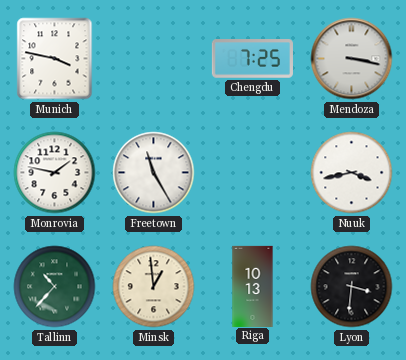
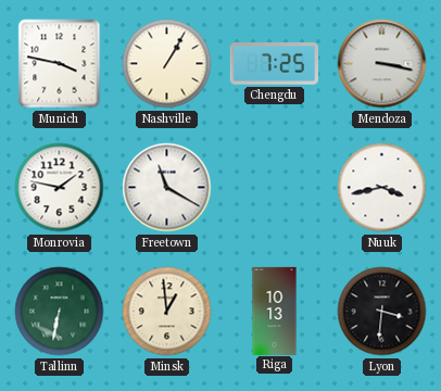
Nashville: none -> 1:05 (167, 64)
Freetown: 11:25 -> 11:20 (167, 188)
Tallinn: 10:37 -> 6:32 (60, 312)
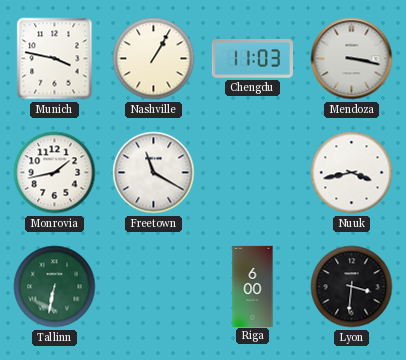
Chengdu: 7:25 -> 11:03 (252, 59)
Monrovia: 1:47 -> 1:43 (55, 173)
Minsk: 12:59 -> none (167, 312)
Riga: 10:13 -> 6:00 (253, 286)
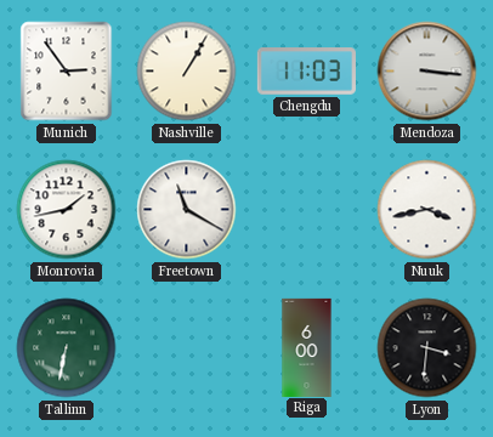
Munich: 3:47 -> 2:54 (67, 72)
Mendoza: 3:17 -> 3:16 (427, 72)
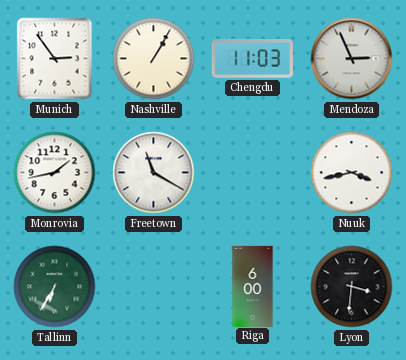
Mendoza: 3:16 -> 2:56 (352, 59)
Tallinn: 6:32 -> 6:35 (55, 287)
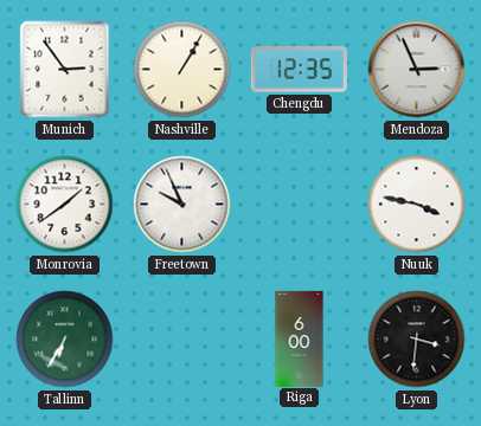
Chengdu: 11:03 -> 12:35 (299, 70)
Monrovia: 1:43 -> 1:39 (65, 205)
Freetown: 11:20 -> 9:56 (182, 205)
Nuuk: 3:43 -> 3:47 (417, 205)
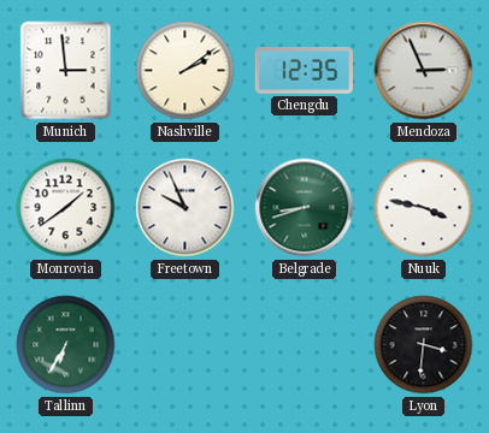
Munich: 2:54 -> 2:59 (66, 71)
Nashville: 1:05 -> 2:09 (185, 71)
Belgrade: none -> 8:42 (305, 208)
Riga: 6:00 -> none (300, 338)
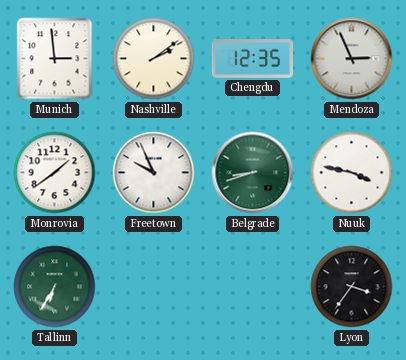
Lyon: 3:31 -> 3:36 (352, 287)
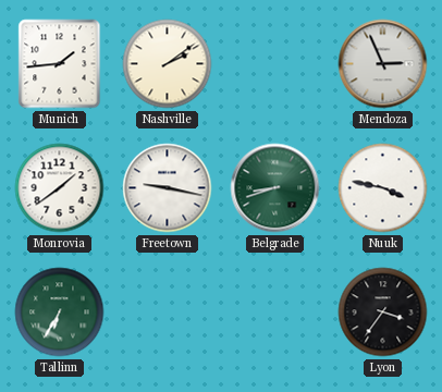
Munich: 2:59 -> 1:44 (60, 64)
Chengdu: 12:35 -> none (252, 59)
Freetown: 9:56 -> 9:17 (168, 188)
